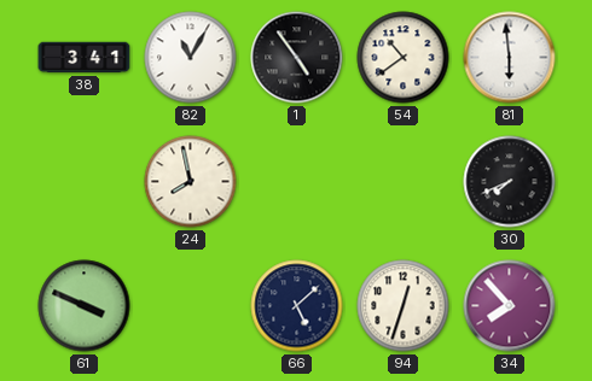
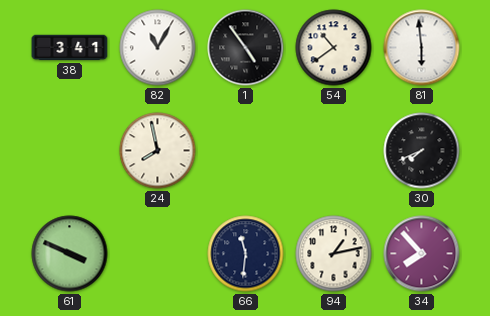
66: 5:08 -> 11:31 (246, 254)
94: 12:33 -> 1:13 (334, 254)
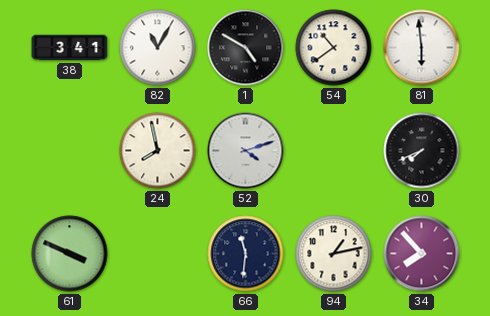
1: 4:54 -> 4:50 (246, 48)
52: none -> 4:12 (246, 151)
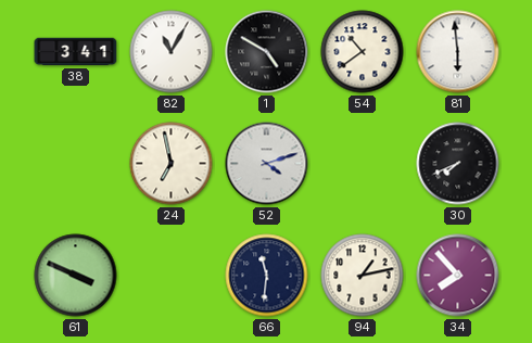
24: 7:58 -> 6:58 (172, 164)
